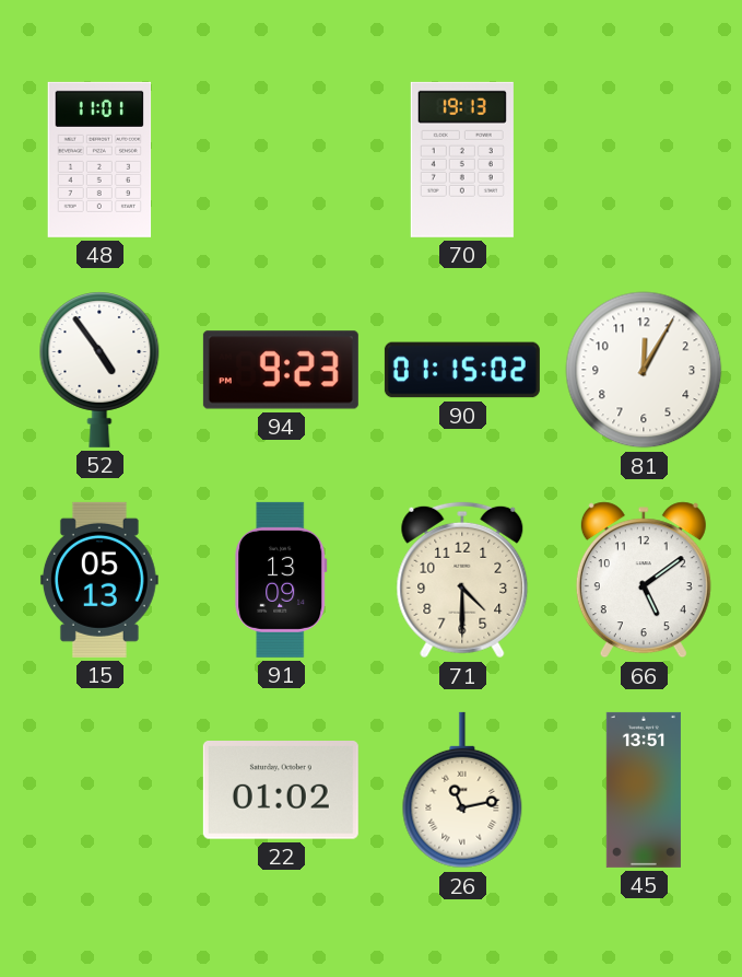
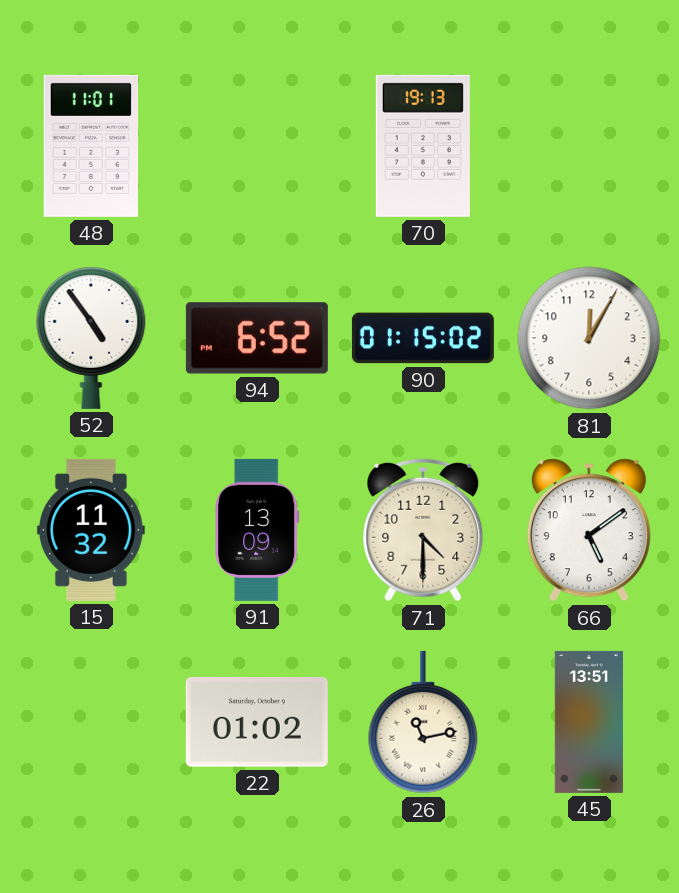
94: 9:23 -> 6:52 (257, 338)
15: 05:13 -> 11:32 (91, 530)
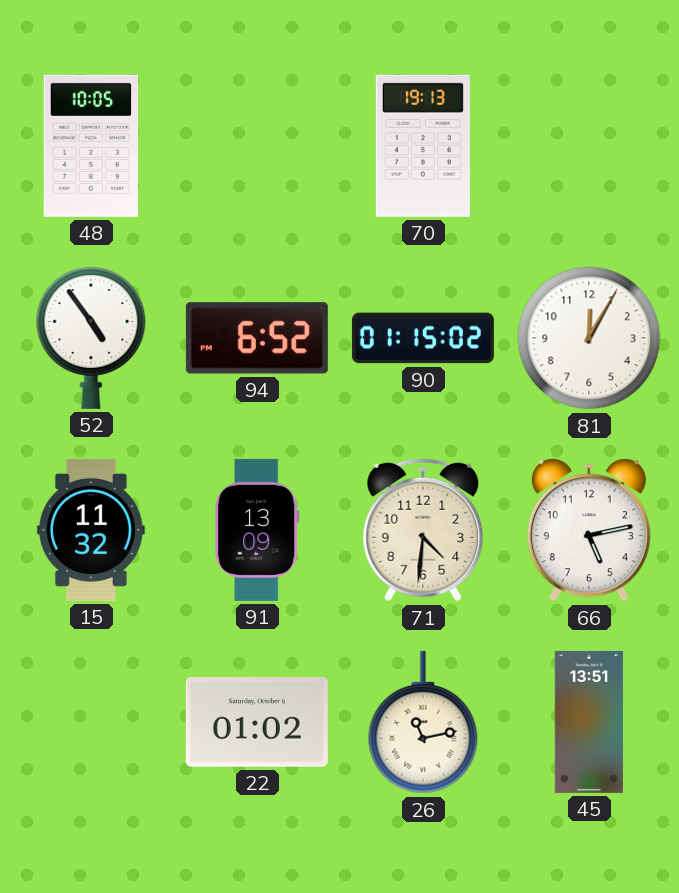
48: 11:01 -> 10:05 (91, 146)
71: 4:30 -> 4:31 (423, 530)
66: 5:09 -> 5:13 (589, 530)
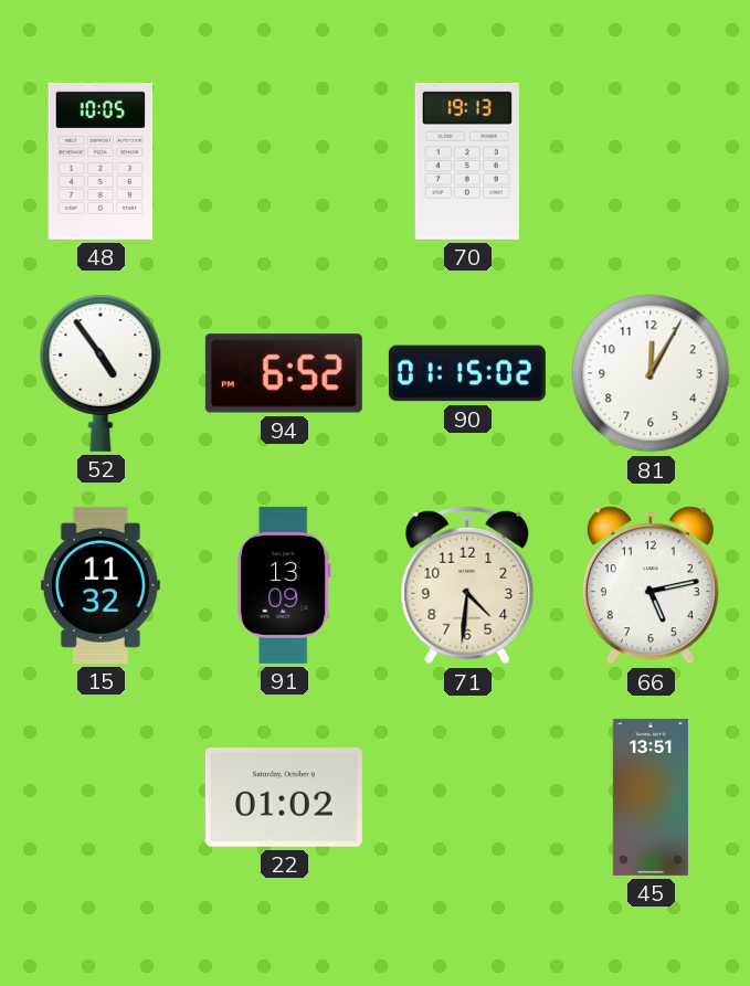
26: 11:13 -> none (423, 722)
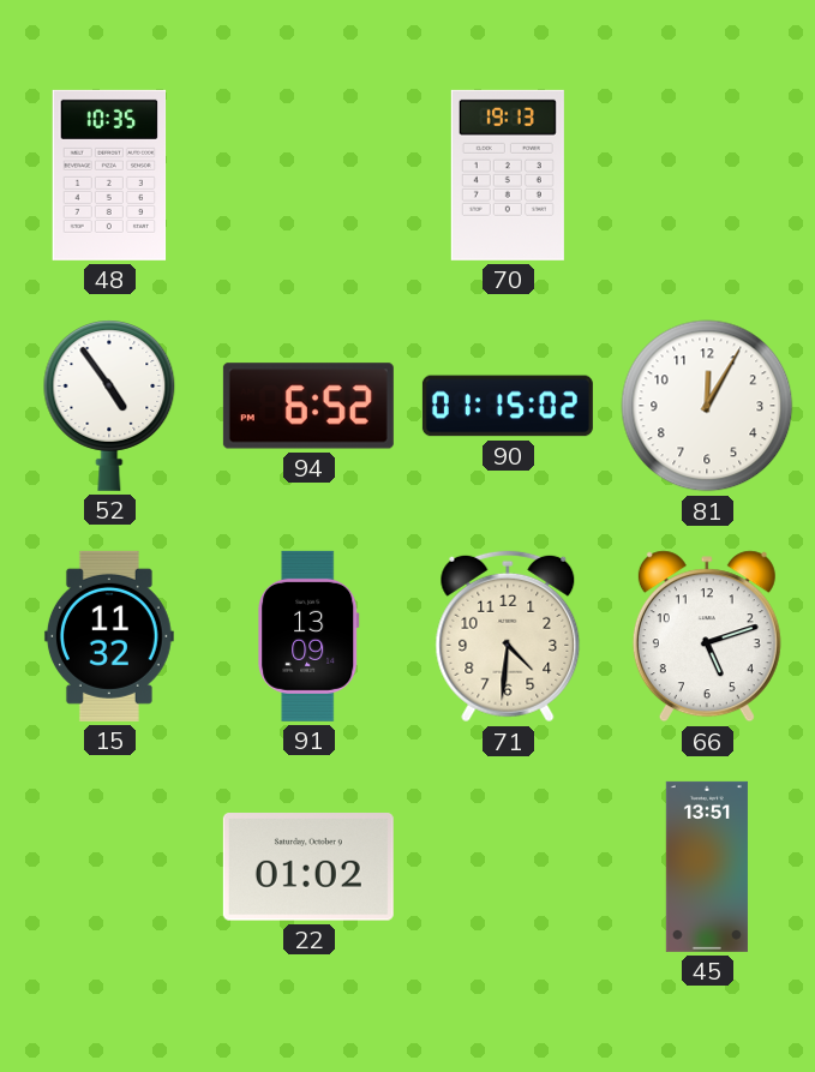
48: 10:05 -> 10:35 (109, 175)
66: 5:13 -> 5:12 (707, 636)
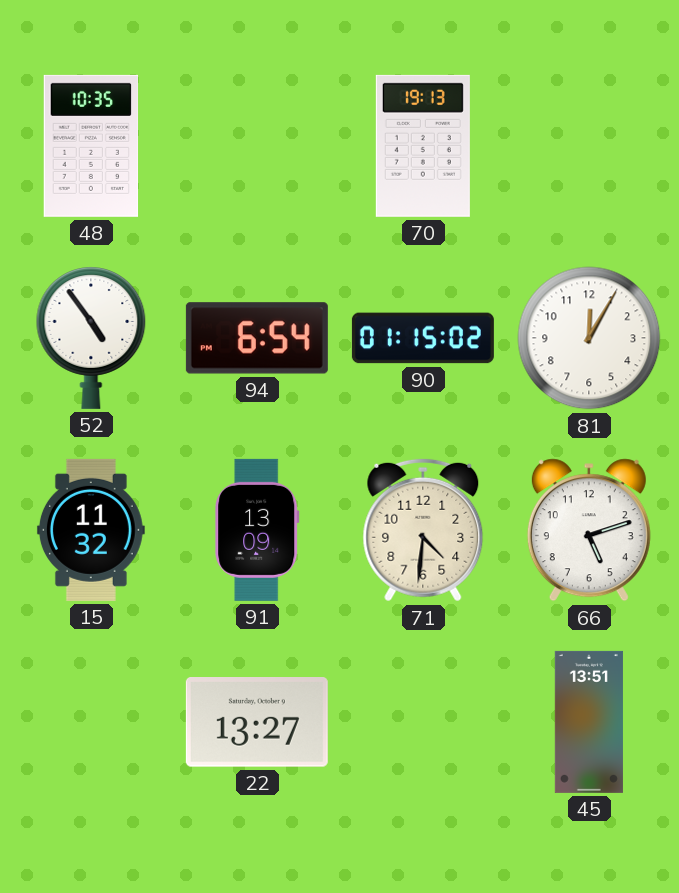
94: 6:52 -> 6:54 (257, 338)
22: 01:02 -> 13:27 (257, 723)
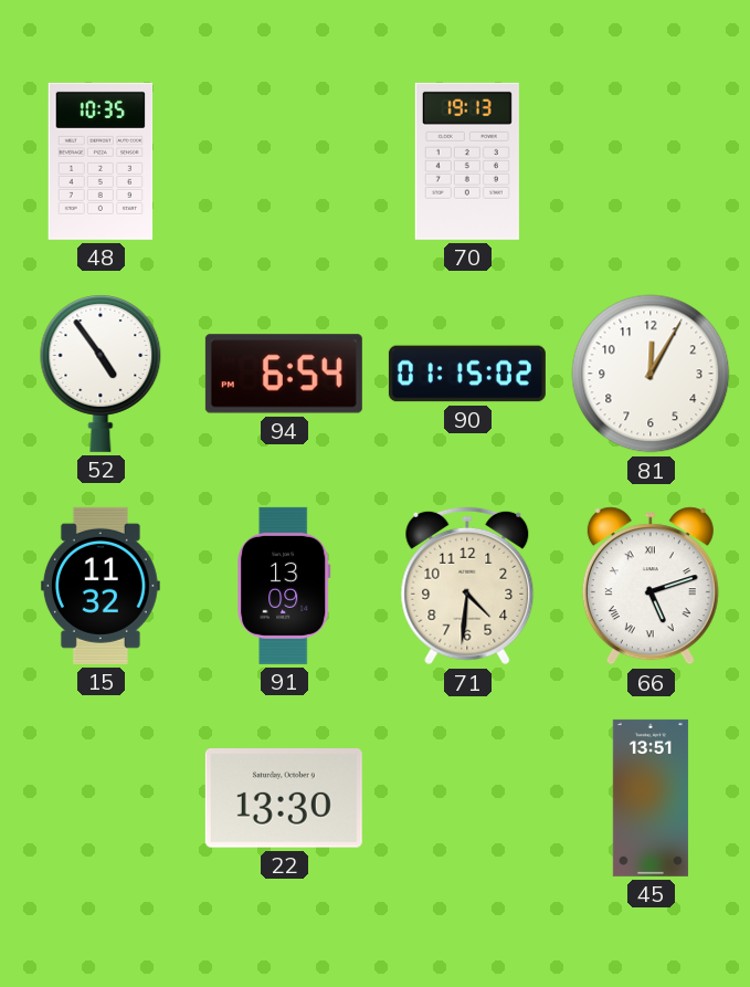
66 numerals: Arabic -> Roman (651, 586)
22: 13:27 -> 13:30 (284, 799)
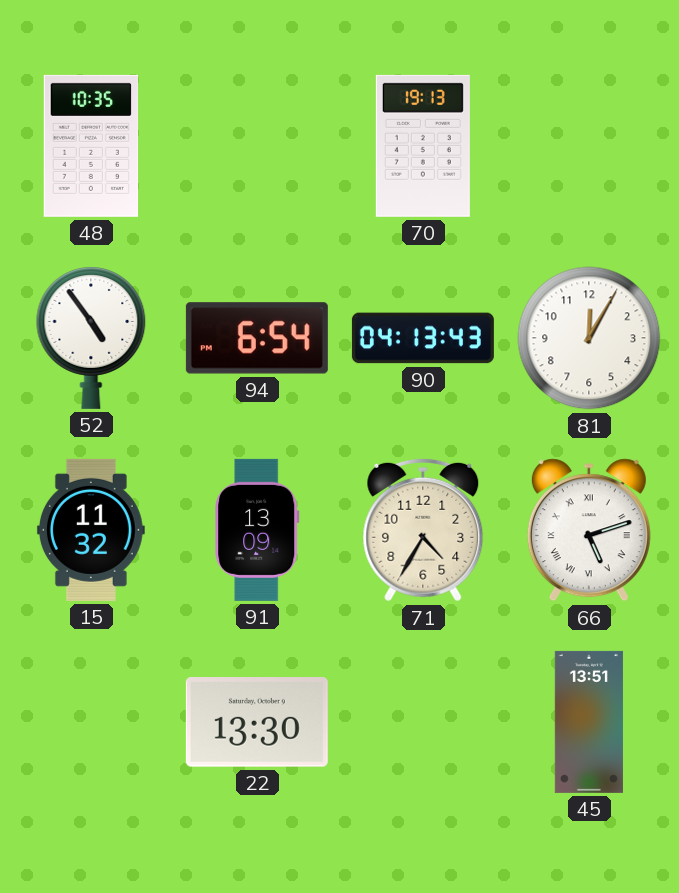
90: 01:15 -> 04:13 (423, 338)
71: 4:31 -> 4:35 (423, 530)
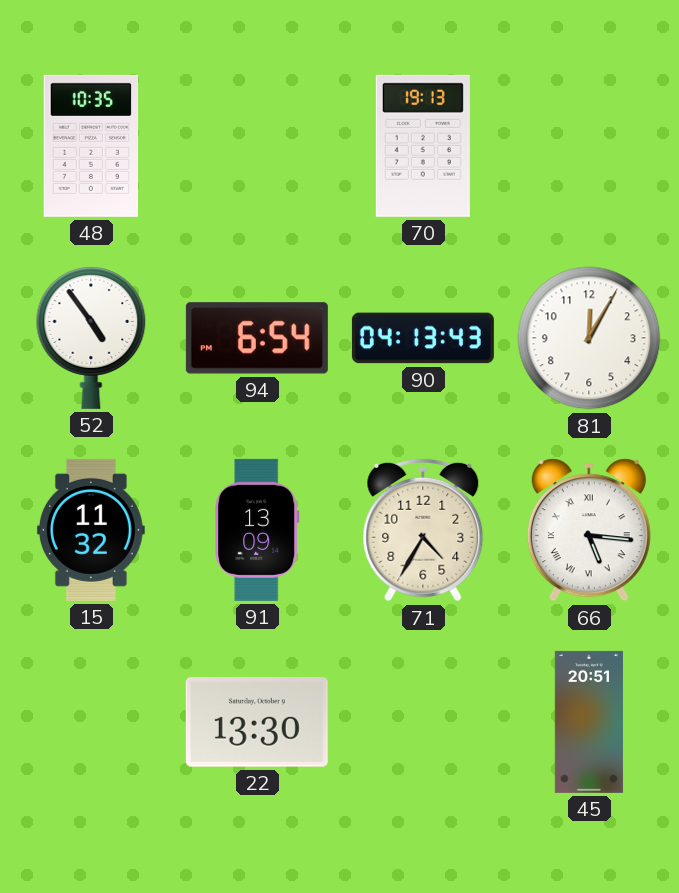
66: 5:12 -> 5:16 (589, 530)
45: 13:51 -> 20:51 (589, 722)
